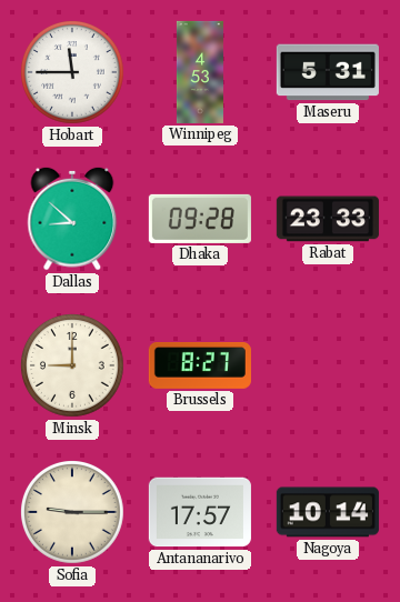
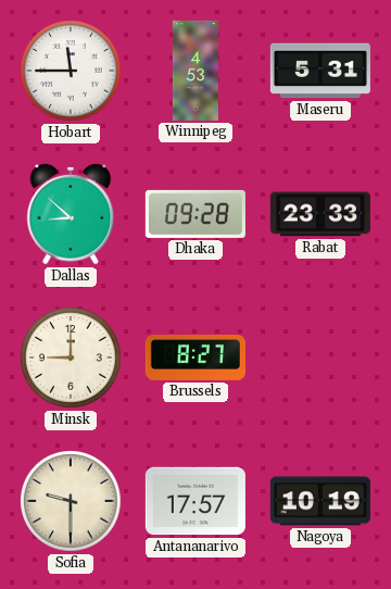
Sofia: 9:15 -> 9:30 (72, 502)
Nagoya: 10:14 -> 10:19 (320, 501)
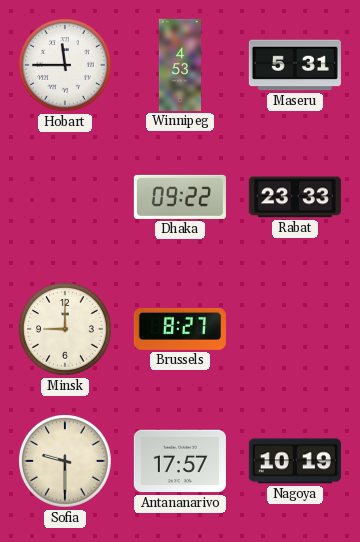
Dallas: 8:52 -> none (71, 214)
Dhaka: 09:28 -> 09:22 (180, 197)
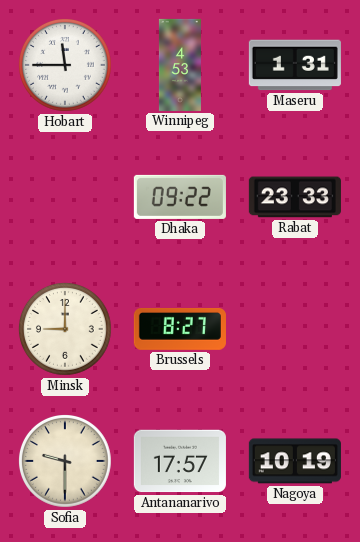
Maseru: 5:31 -> 1:31 (295, 65)
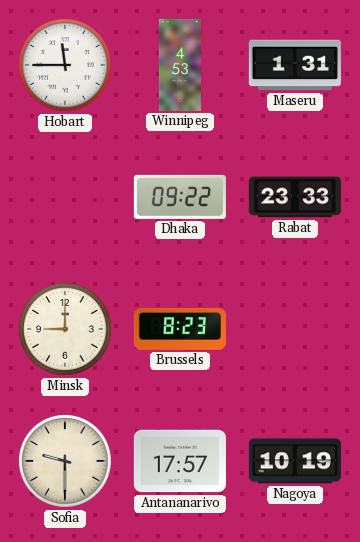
Brussels: 8:27 -> 8:23 (180, 330)
